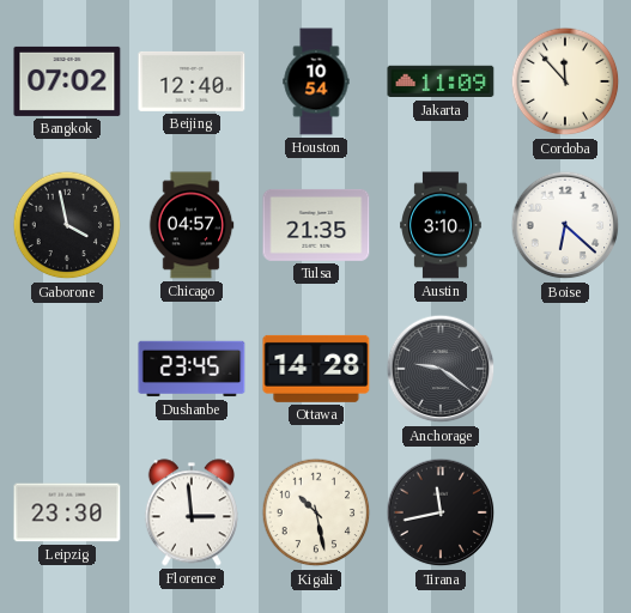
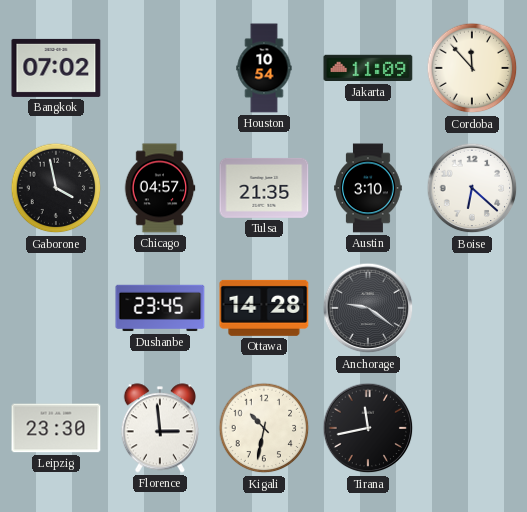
Beijing: 12:40 -> none (192, 81)
Kigali: 10:28 -> 10:32 (264, 428)
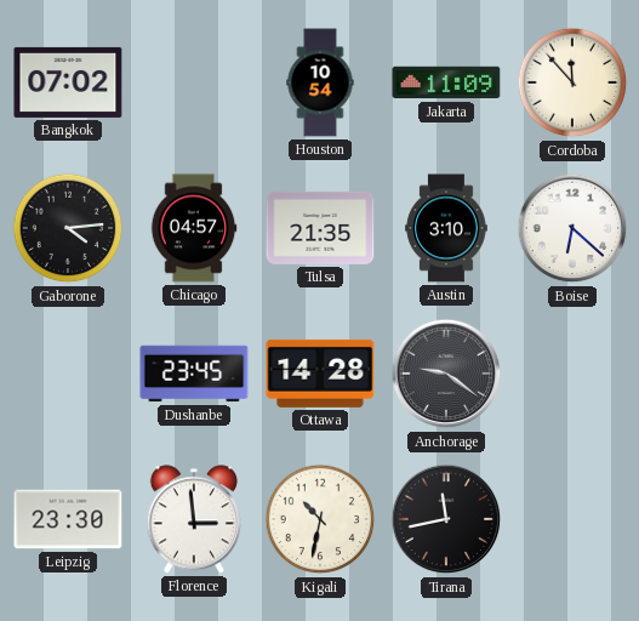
Gaborone: 3:58 -> 4:14 (68, 228)
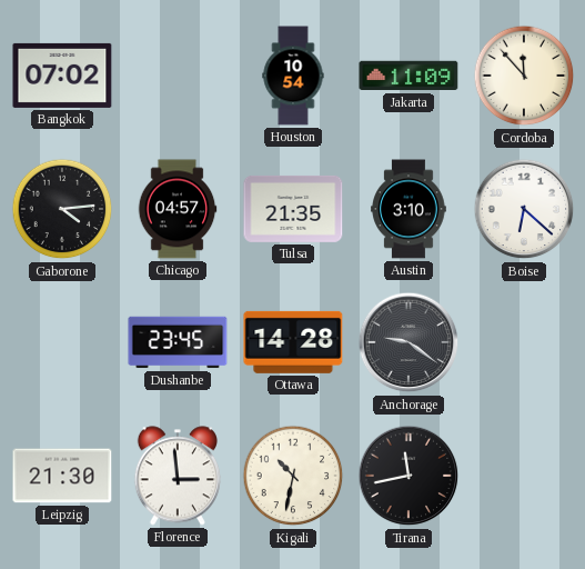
Leipzig: 23:30 -> 21:30 (62, 476)
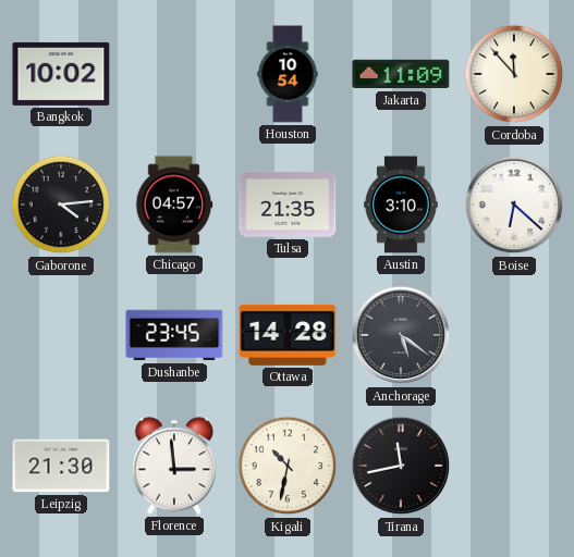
Bangkok: 07:02 -> 10:02 (61, 74)
Anchorage: 9:21 -> 5:21 (401, 335)
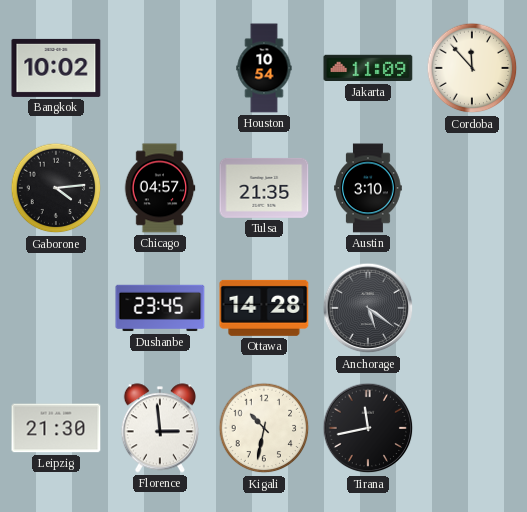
Boise: 6:22 -> none (514, 205)
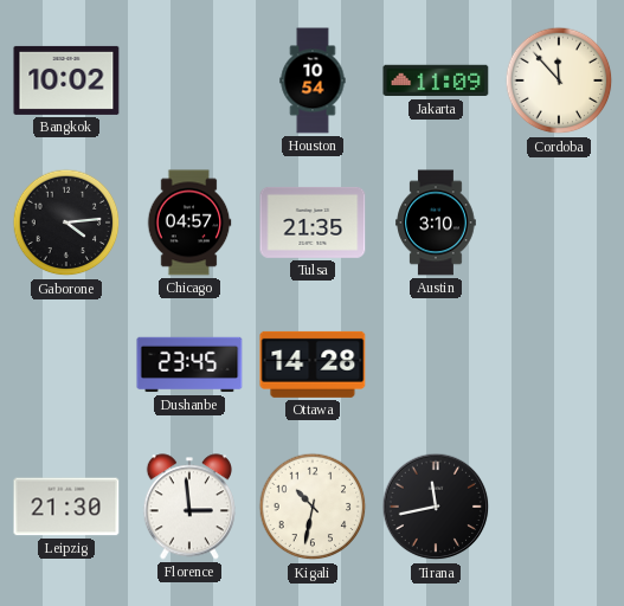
Anchorage: 5:21 -> none (368, 308)
